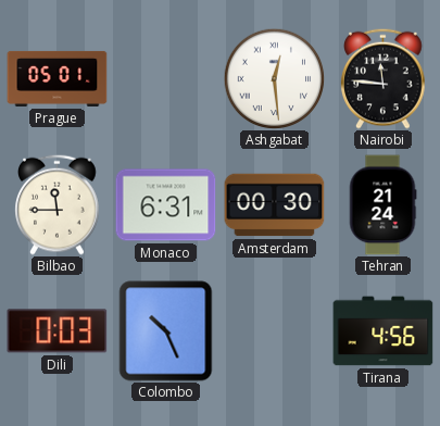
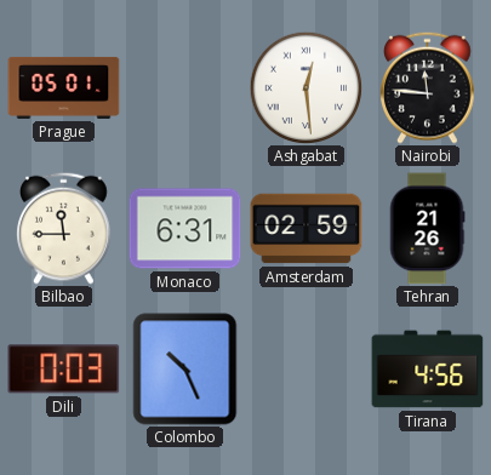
Amsterdam: 00:30 -> 02:59 (307, 229)
Tehran: 21:24 -> 21:26 (427, 229)
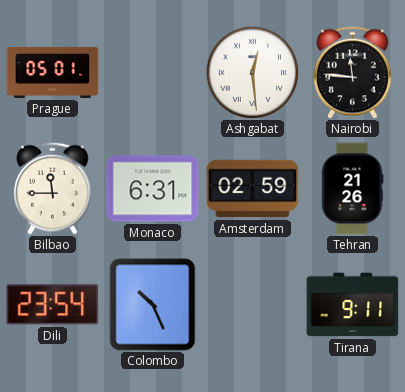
Dili: 0:03 -> 23:54 (53, 305)
Tirana: 4:56 -> 9:11 (353, 305)
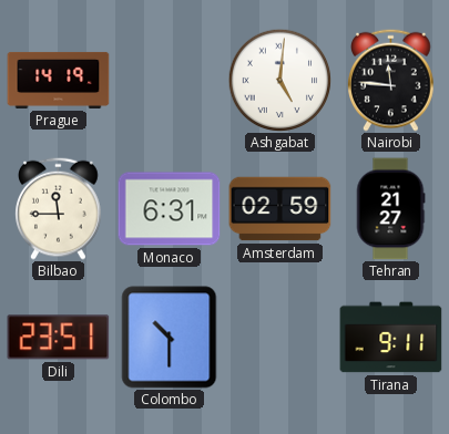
Prague: 05:01 -> 14:19 (59, 80)
Ashgabat: 12:29 -> 5:01 (279, 80)
Tehran: 21:26 -> 21:27 (390, 209)
Dili: 23:54 -> 23:51 (59, 338)
Colombo: 10:26 -> 10:30 (170, 338)
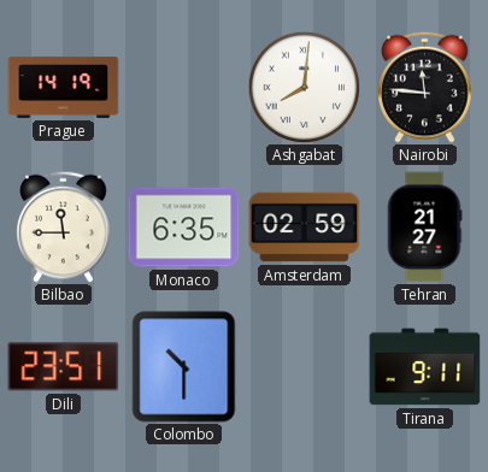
Ashgabat: 5:01 -> 8:01 (304, 87)
Monaco: 6:31 -> 6:35 (184, 228)
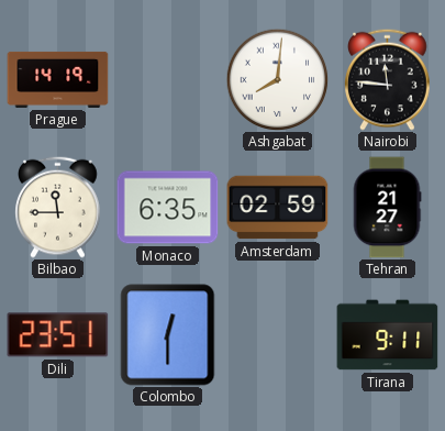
Colombo: 10:30 -> 12:30 (168, 335)
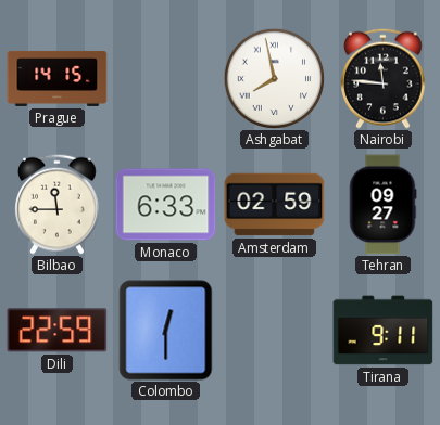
Prague: 14:19 -> 14:15 (58, 78)
Ashgabat: 8:01 -> 7:58 (274, 78)
Monaco: 6:35 -> 6:33 (166, 205)
Tehran: 21:27 -> 09:27 (382, 205)
Dili: 23:51 -> 22:59 (58, 331)
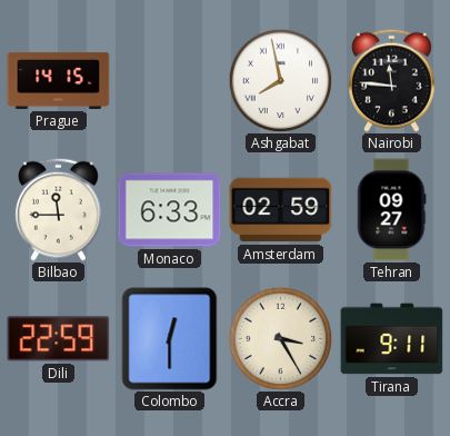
Accra: none -> 3:25 (280, 338)
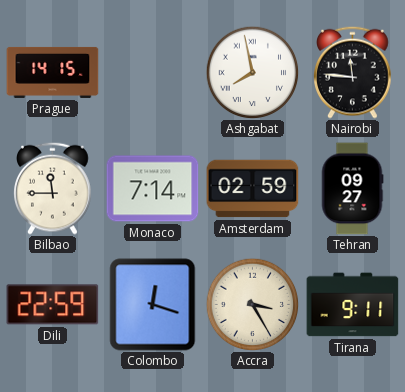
Monaco: 6:33 -> 7:14 (153, 189)
Colombo: 12:30 -> 12:18 (153, 305)
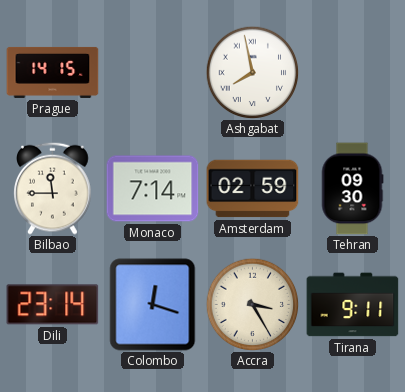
Nairobi: 11:46 -> none (353, 72)
Tehran: 09:27 -> 09:30 (352, 189)
Dili: 22:59 -> 23:14 (53, 305)
